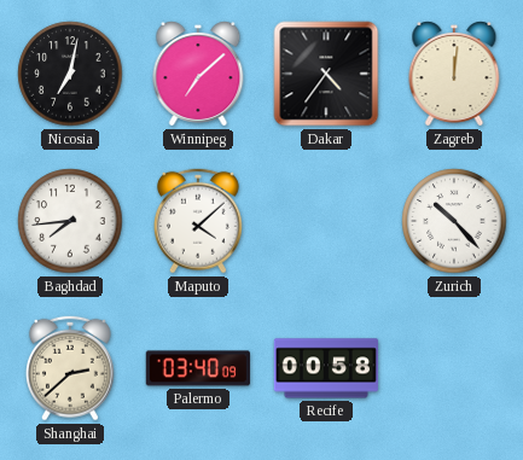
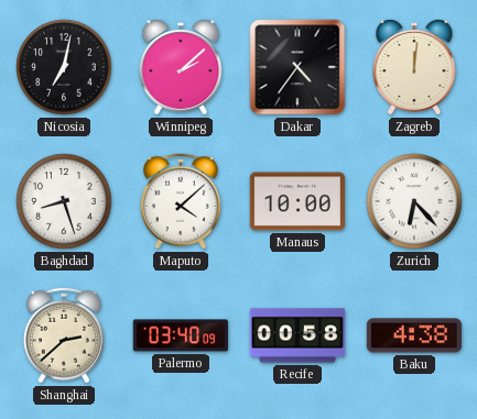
Winnipeg: 7:08 -> 2:08 (181, 67)
Baghdad: 7:44 -> 8:27 (64, 201)
Manaus: none -> 10:00 (297, 201)
Zurich: 10:23 -> 6:23 (414, 201)
Baku: none -> 4:38 (413, 335)
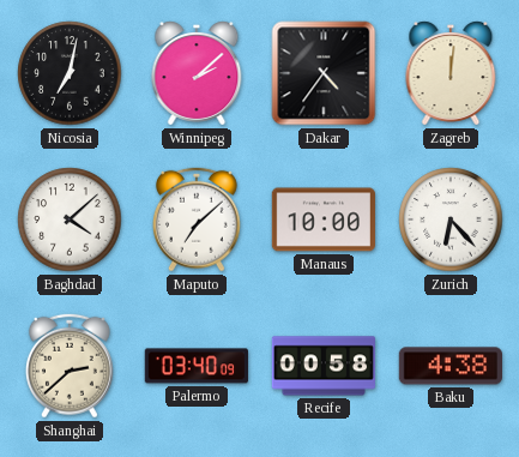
Baghdad: 8:27 -> 4:08 (70, 220)
Maputo: 4:08 -> 7:08 (197, 220)
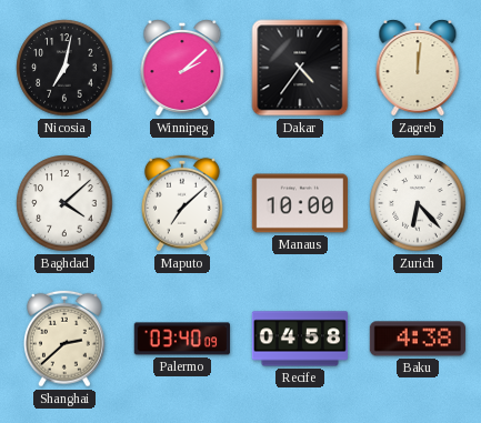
Recife: 00:58 -> 04:58 (299, 339)
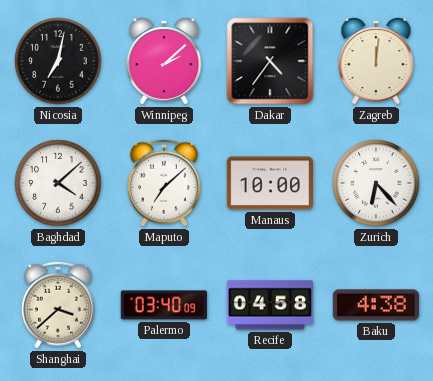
Shanghai: 2:38 -> 3:38 (58, 305)
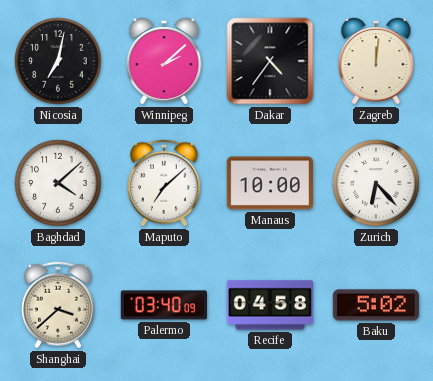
Baku: 4:38 -> 5:02 (375, 305)
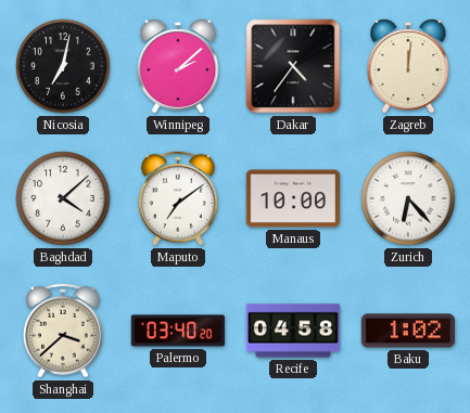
Maputo: 7:08 -> 7:09 (178, 198)
Palermo: 03:40:09 -> 03:40:20 (178, 331)
Baku: 5:02 -> 1:02 (407, 331)
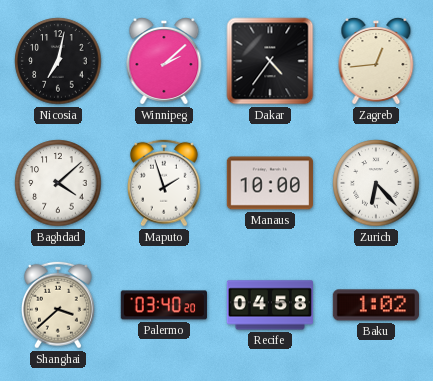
Zagreb: 12:01 -> 12:44 (376, 61)
Maputo: 7:09 -> 1:57 (164, 183)
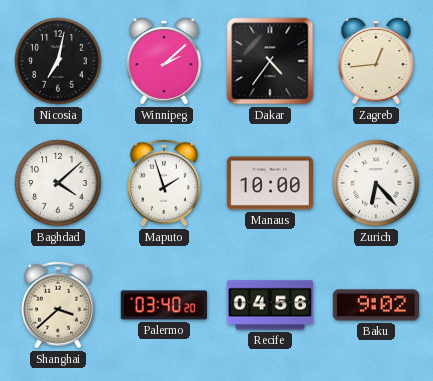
Recife: 04:58 -> 04:56 (269, 305)
Baku: 1:02 -> 9:02 (375, 305)
